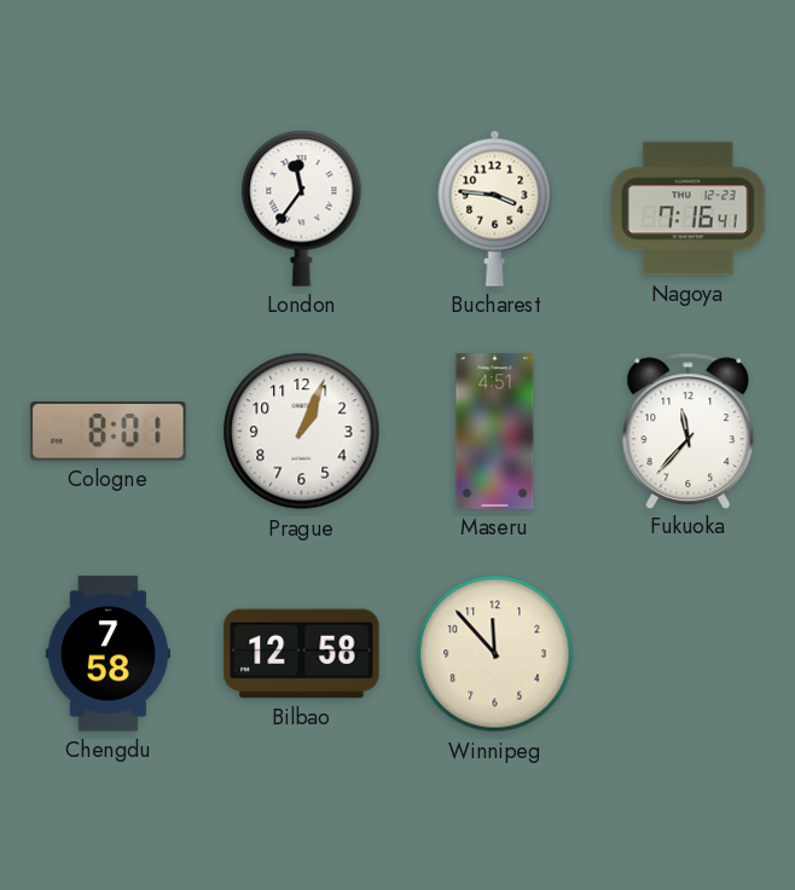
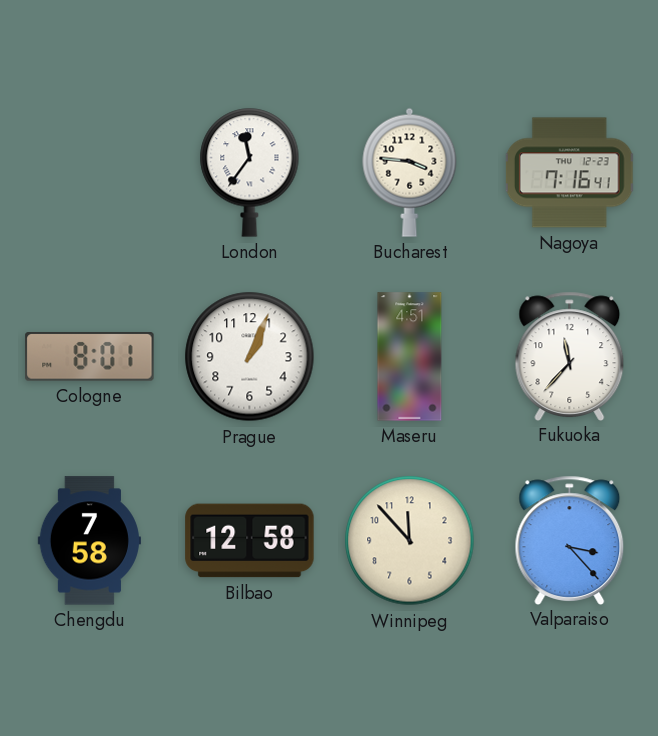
Valparaiso: none -> 3:23 (570, 540)
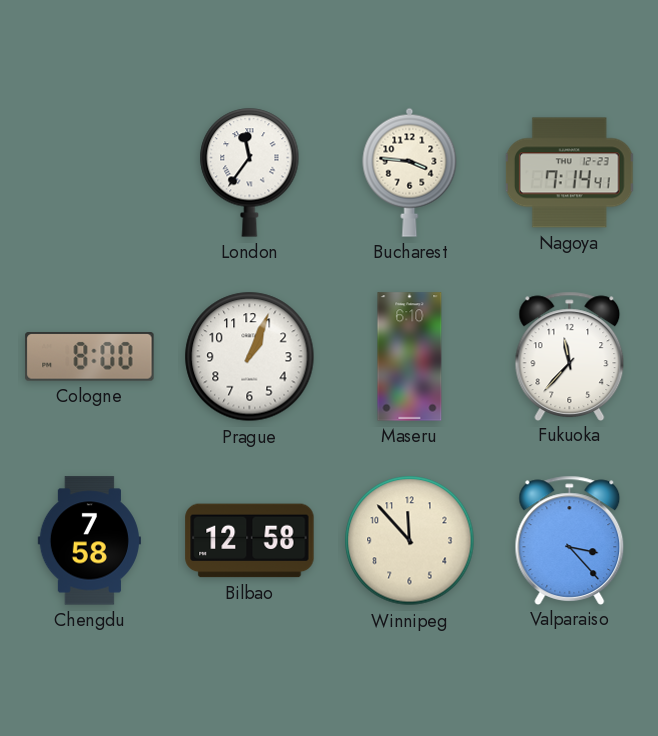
Nagoya: 7:16 -> 7:14 (570, 173)
Cologne: 8:01 -> 8:00 (90, 357)
Maseru: 4:51 -> 6:10 (410, 357)
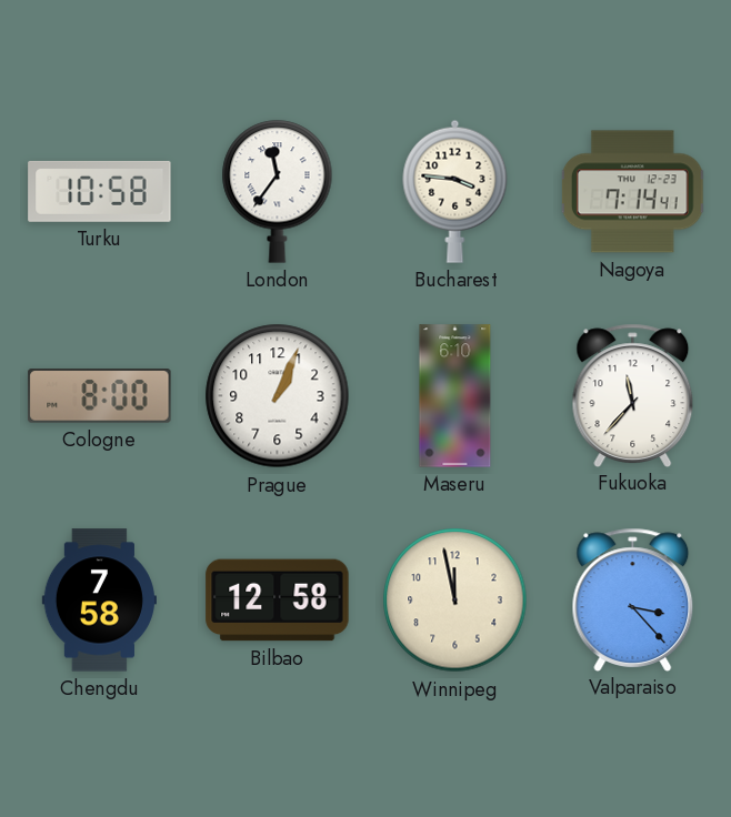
Turku: none -> 10:58 (100, 191)
Winnipeg: 11:53 -> 11:58 (455, 601)
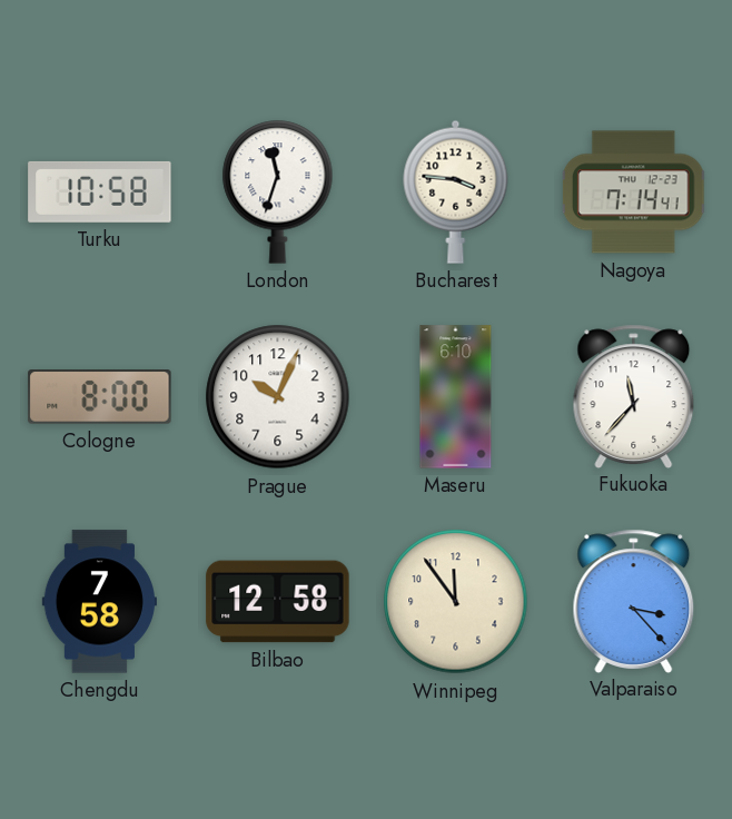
London: 11:36 -> 11:33 (278, 191)
Prague: 1:04 -> 10:04 (278, 397)
Winnipeg: 11:58 -> 11:54 (456, 602)
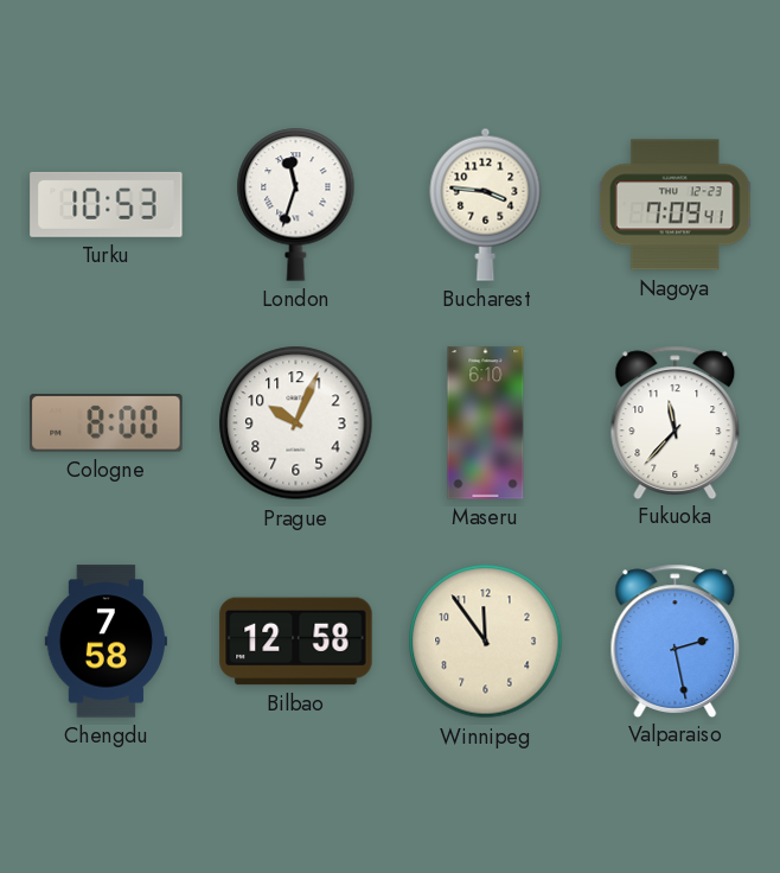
Turku: 10:58 -> 10:53 (107, 204)
Nagoya: 7:14 -> 7:09 (676, 205)
Valparaiso: 3:23 -> 2:28 (676, 641)
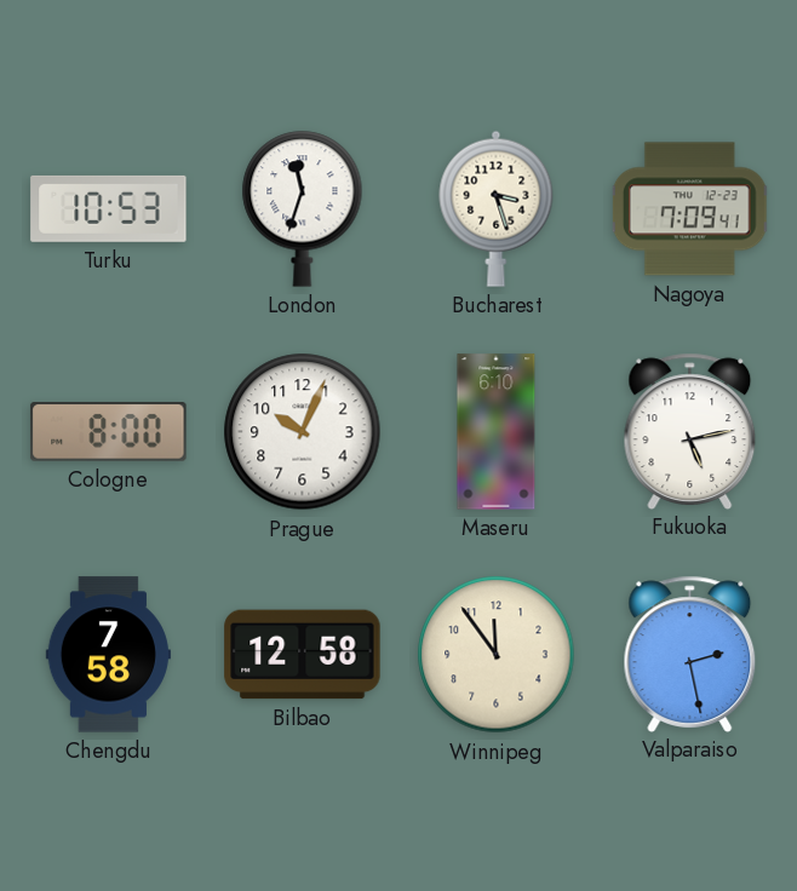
Bucharest: 3:46 -> 3:27 (497, 208)
Fukuoka: 11:37 -> 5:13 (690, 431)
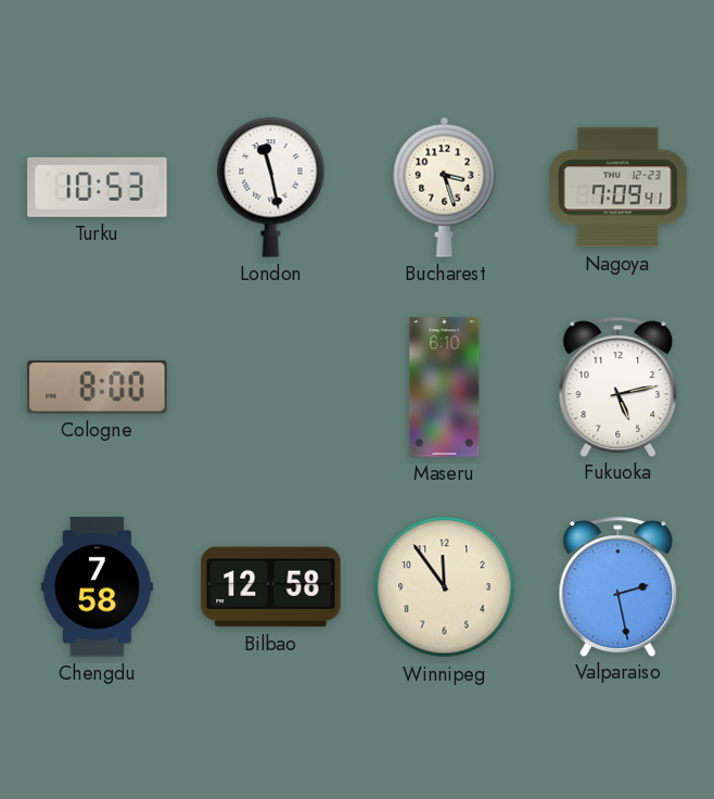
London: 11:33 -> 11:28 (271, 187)
Prague: 10:04 -> none (303, 432)
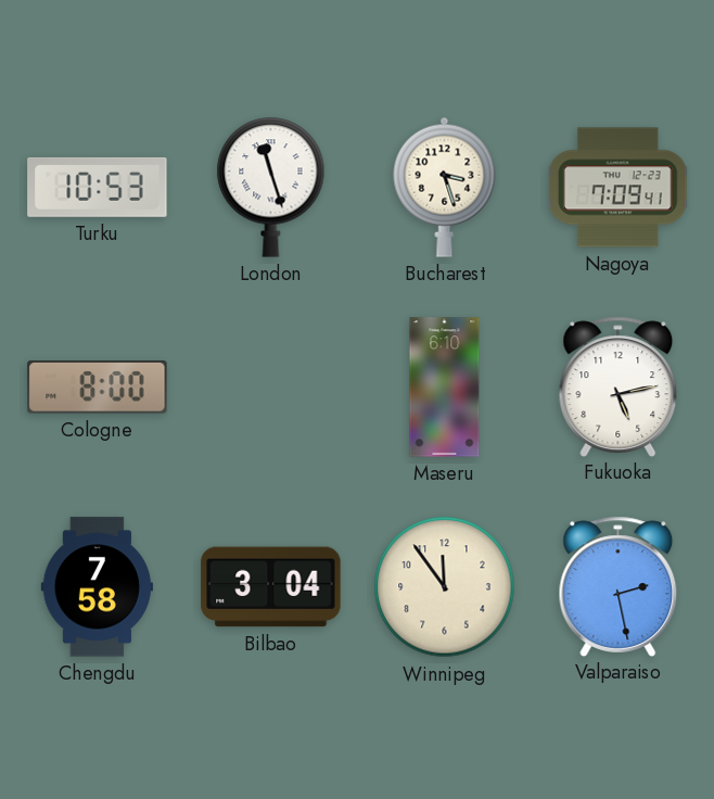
London: 11:28 -> 11:27 (271, 187)
Bilbao: 12:58 -> 3:04 (271, 587)
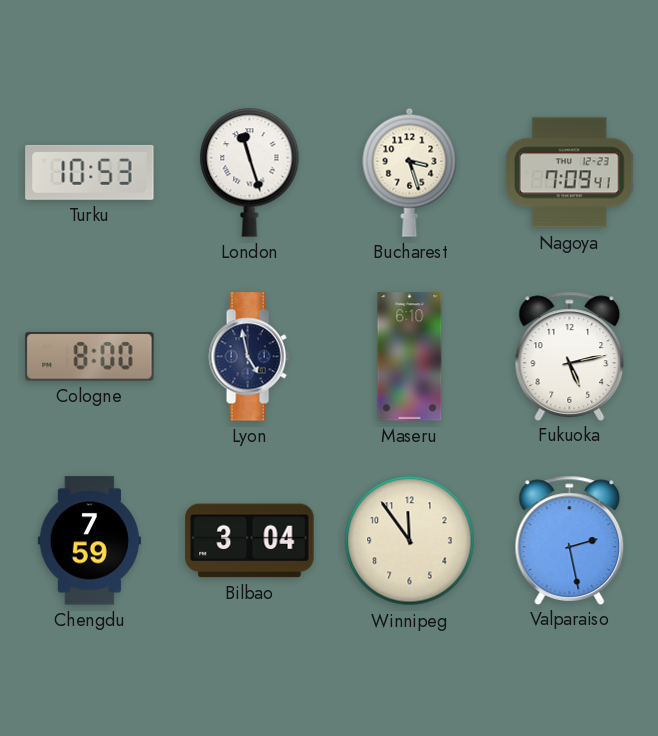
Lyon: none -> 4:58 (249, 357)
Chengdu: 7:58 -> 7:59 (89, 541)
